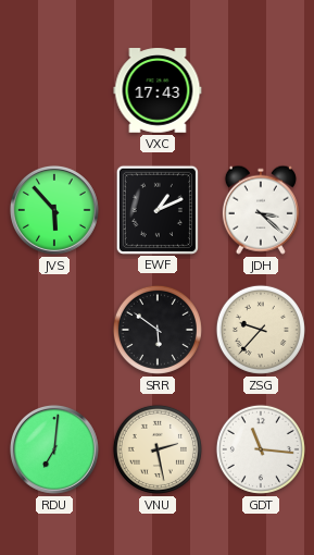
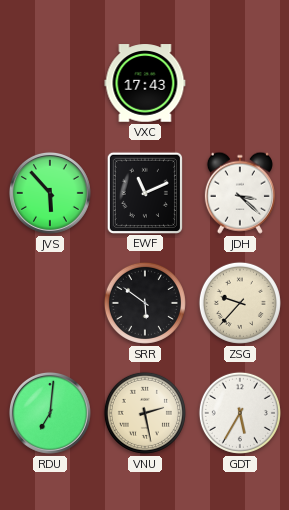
EWF: 1:11 -> 11:11 (145, 192)
GDT: 11:16 -> 5:35 (240, 413)
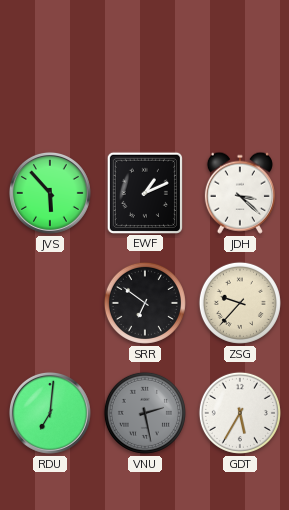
VXC: 17:43 -> none (145, 83)
EWF: 11:11 -> 1:11 (145, 192)
SRR: 5:51 -> 6:51 (145, 303)
VNU dial: cream -> grey (145, 413)
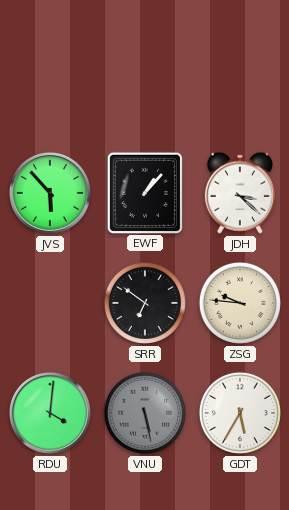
EWF: 1:11 -> 1:07 (145, 192)
ZSG: 9:37 -> 9:46 (240, 303)
RDU: 7:01 -> 4:01 (50, 413)
VNU: 2:28 -> 5:28 (145, 413)
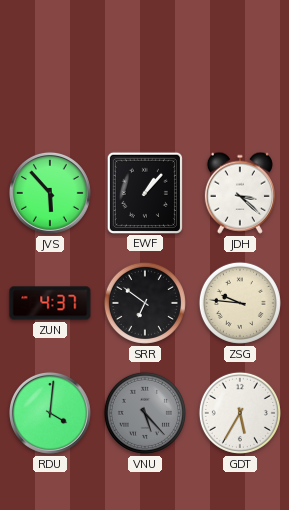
ZUN: none -> 4:37 (50, 303)
VNU: 5:28 -> 5:23 (145, 413)
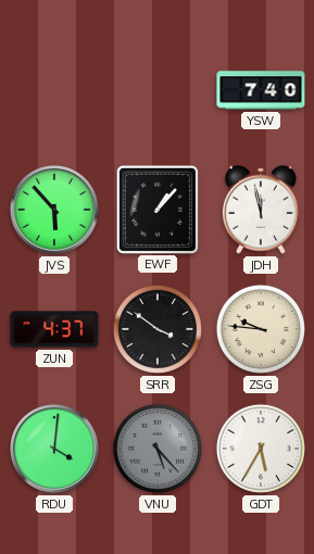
YSW: none -> 7:40 (261, 90)
JDH: 3:22 -> 11:58 (261, 210)
SRR: 6:51 -> 3:51 (158, 329)
